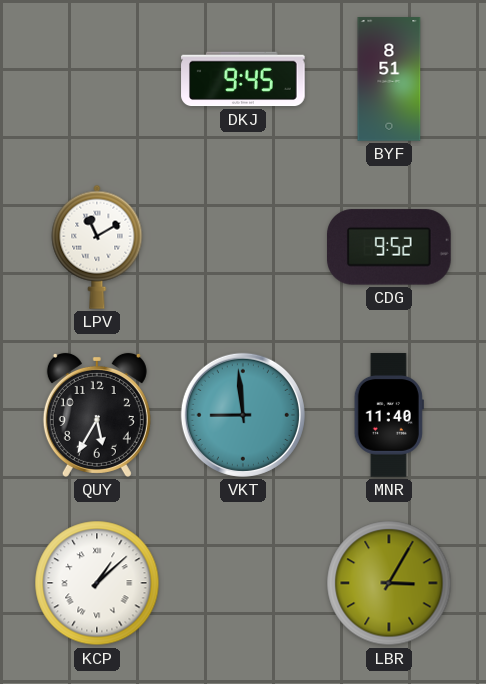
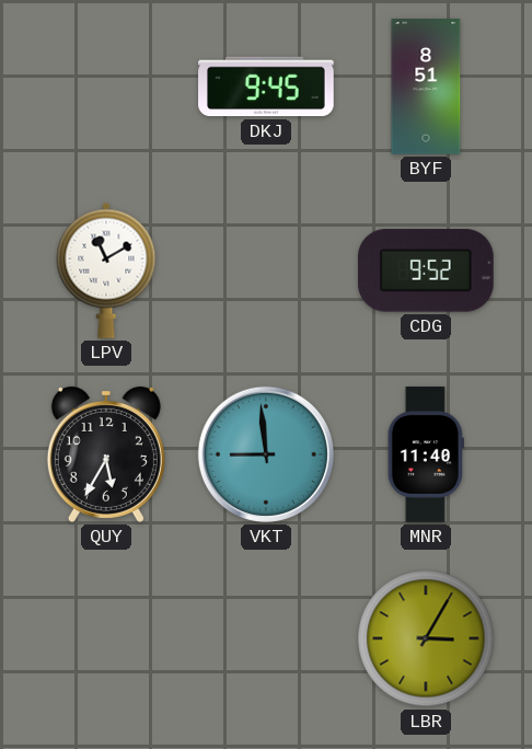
KCP: 1:08 -> none (97, 583)
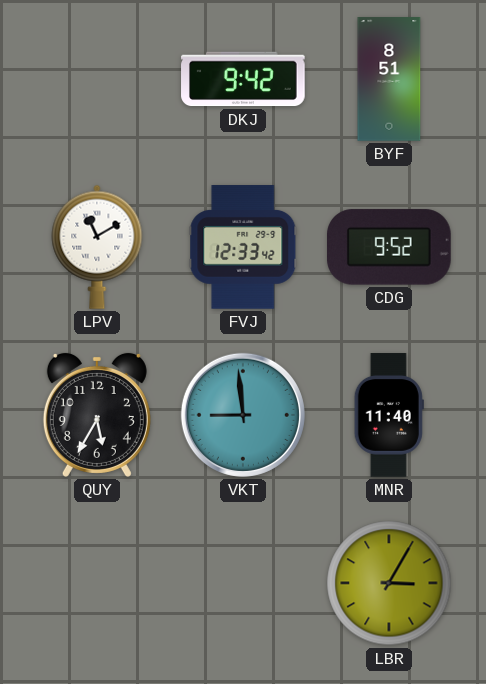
DKJ: 9:45 -> 9:42 (243, 79)
FVJ: none -> 12:33 (243, 247)
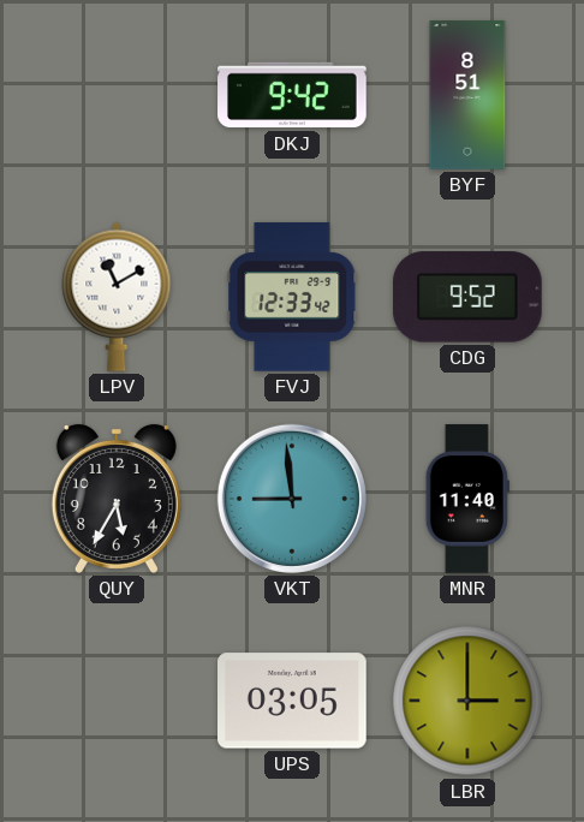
UPS: none -> 03:05 (293, 701)
LBR: 3:05 -> 3:00 (467, 701)
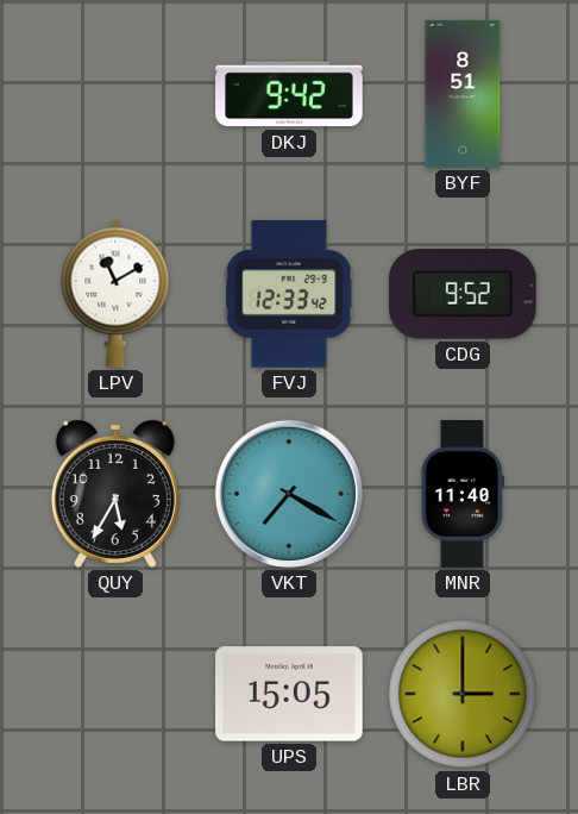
VKT: 8:59 -> 7:20 (289, 494)
UPS: 03:05 -> 15:05 (290, 694)
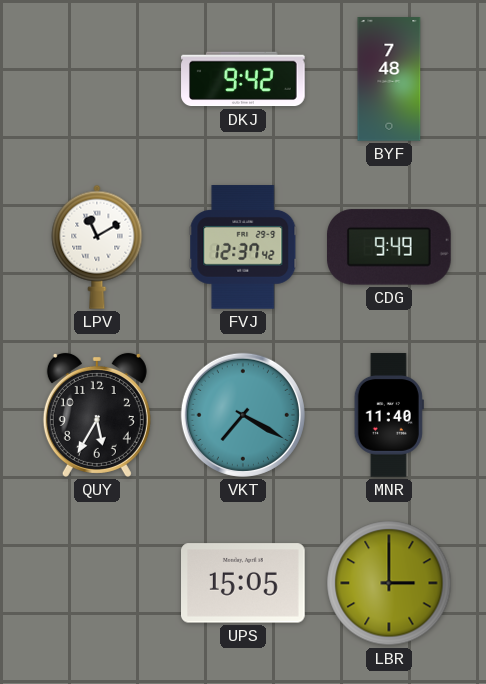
BYF: 8:51 -> 7:48 (389, 79)
FVJ: 12:33 -> 12:37 (243, 247)
CDG: 9:52 -> 9:49 (390, 247)
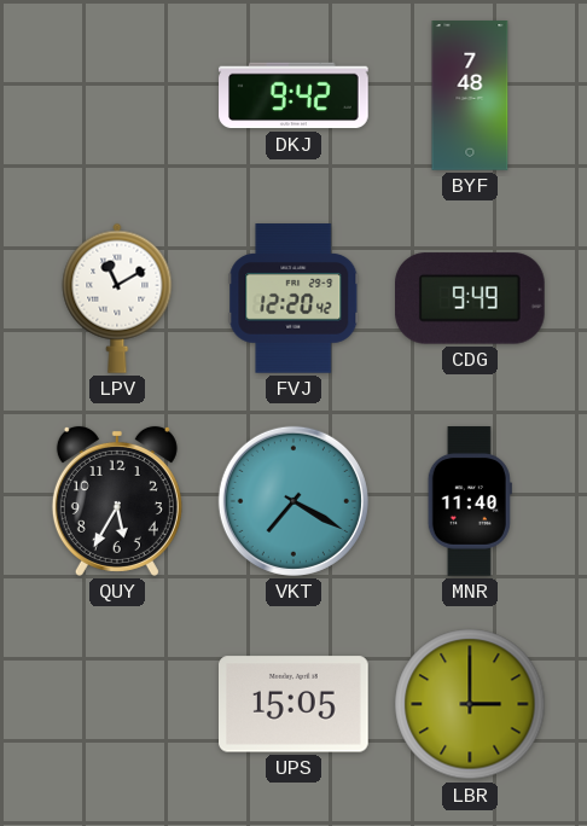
FVJ: 12:37 -> 12:20 (293, 298)
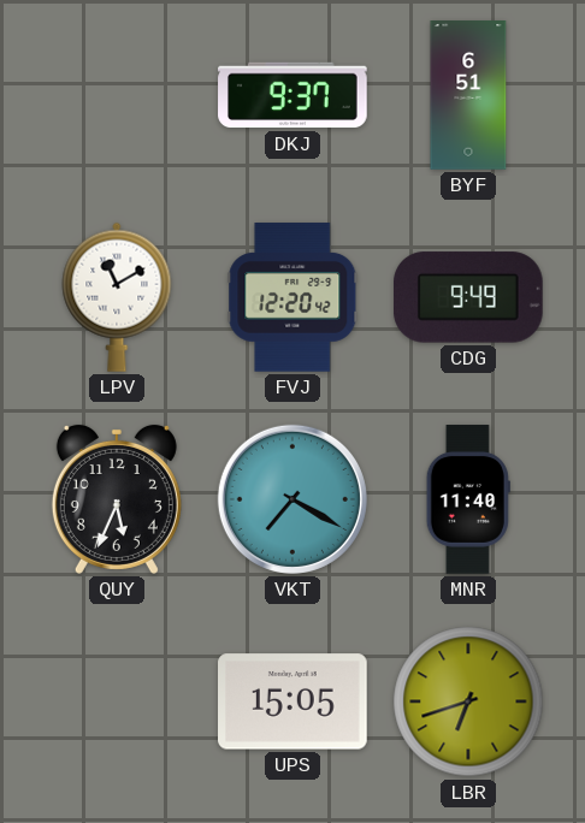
DKJ: 9:42 -> 9:37 (292, 95)
BYF: 7:48 -> 6:51 (468, 95)
QUY: 5:35 -> 5:34 (117, 499)
LBR: 3:00 -> 6:42 (468, 701)
